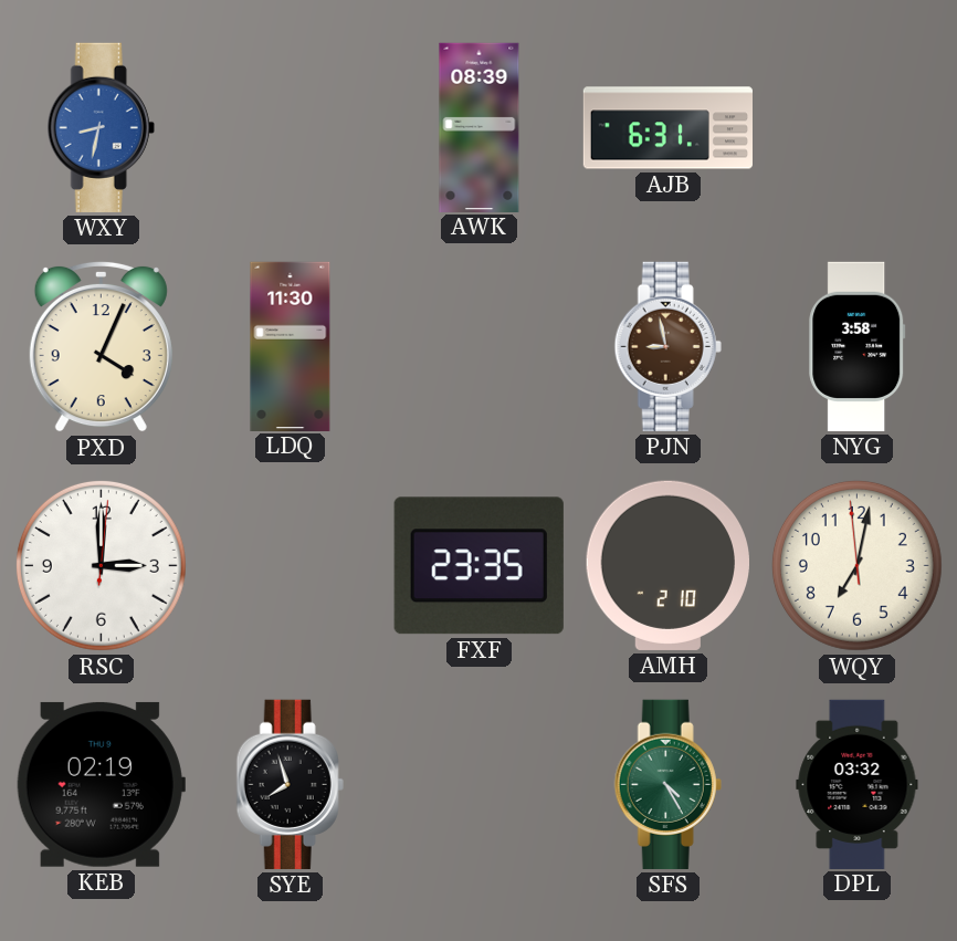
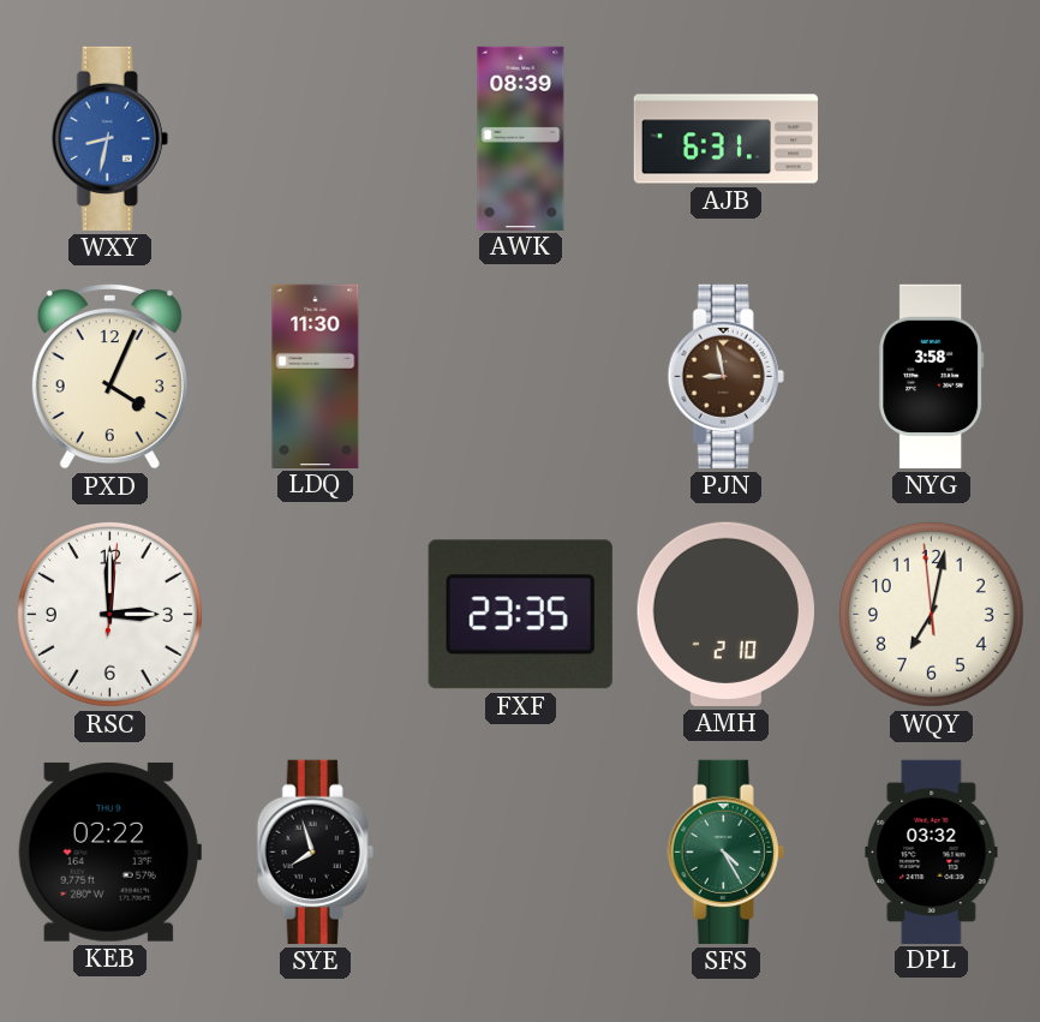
KEB: 02:19 -> 02:22 (109, 851)
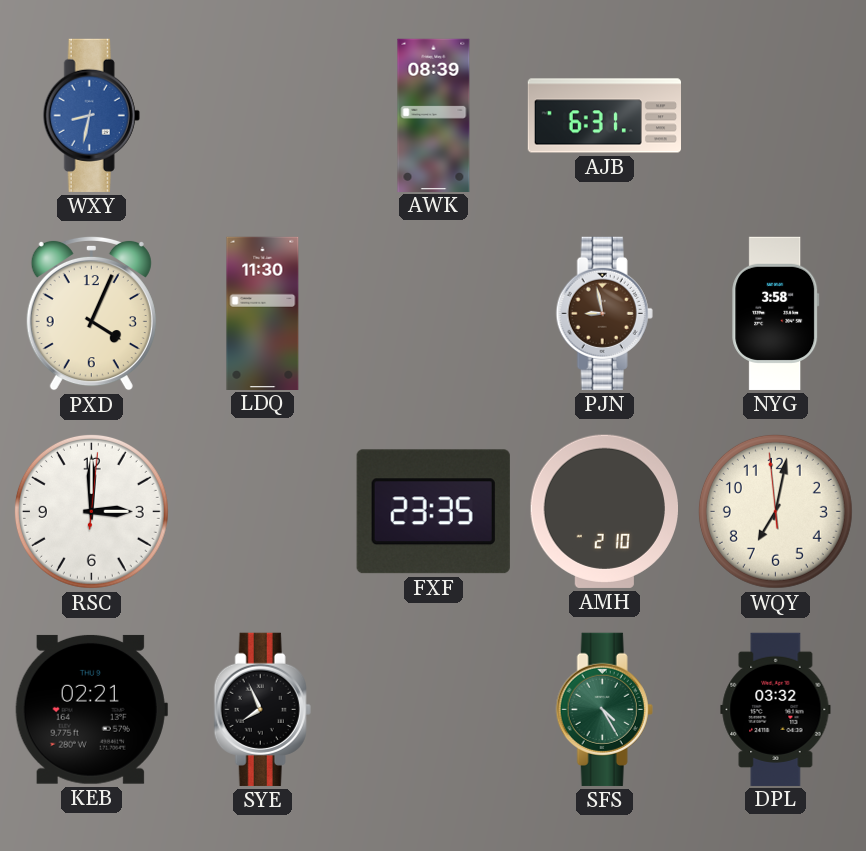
KEB: 02:22 -> 02:21 (91, 709)
SYE: 7:57 -> 7:56 (262, 709)
